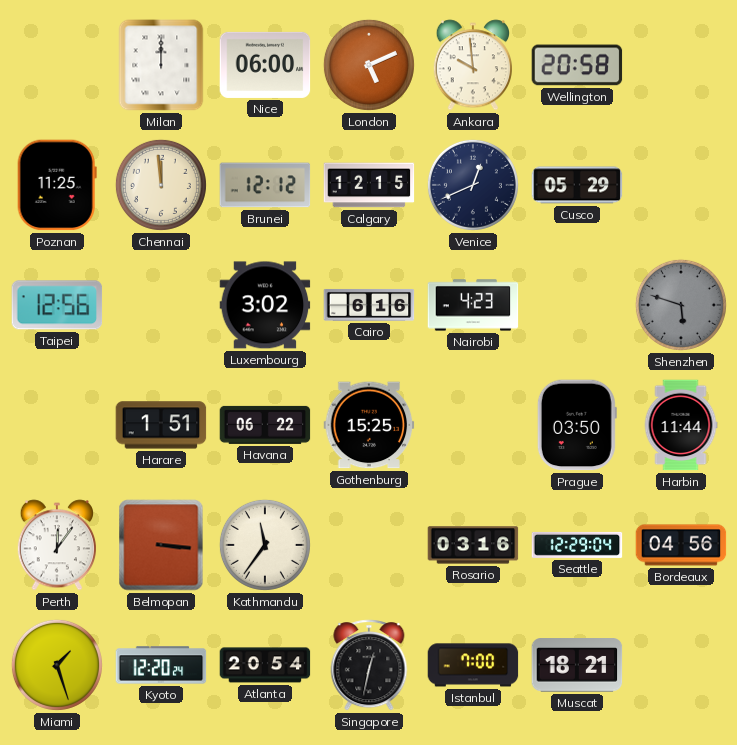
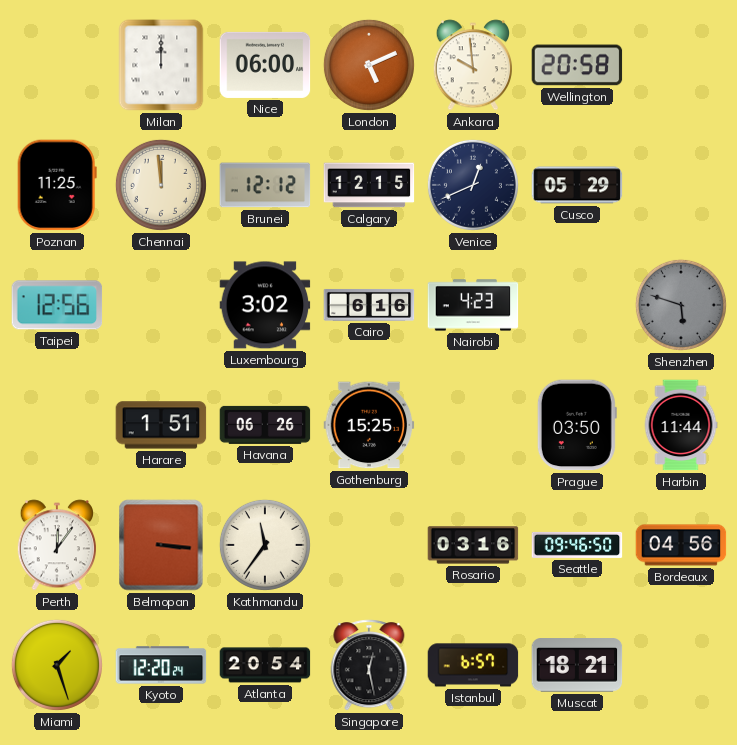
Havana: 06:22 -> 06:26 (265, 425)
Seattle: 12:29 -> 09:46 (577, 545)
Singapore: 12:32 -> 12:28 (369, 665)
Istanbul: 7:00 -> 6:57 (473, 665)
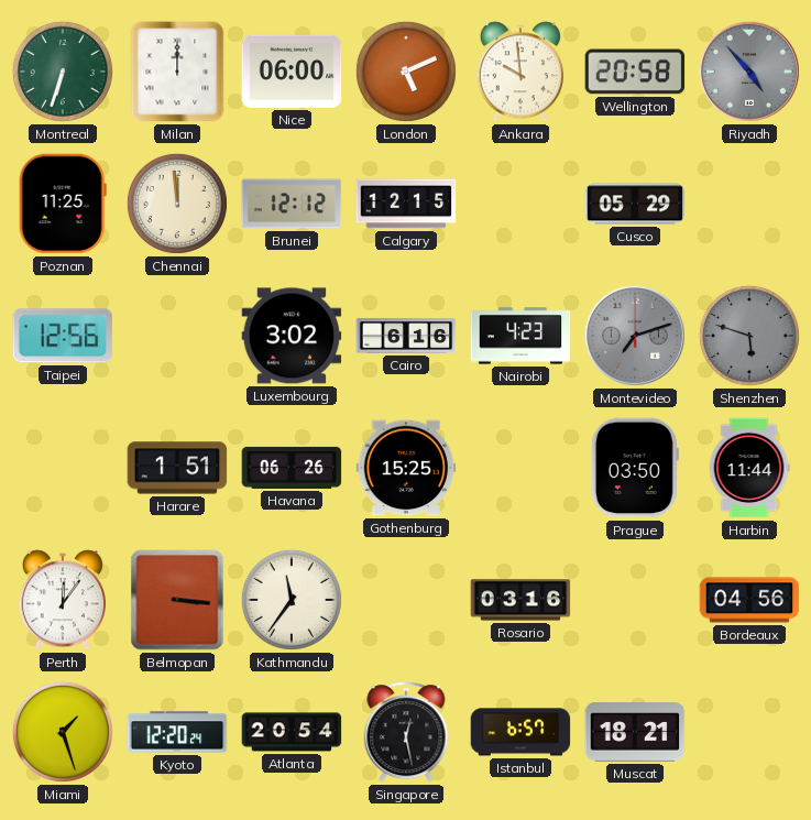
Montreal: none -> 6:33 (63, 72)
Riyadh: none -> 4:53 (749, 72)
Venice: 12:41 -> none (473, 185)
Montevideo: none -> 7:12 (635, 336)
Seattle: 09:46 -> none (577, 545)
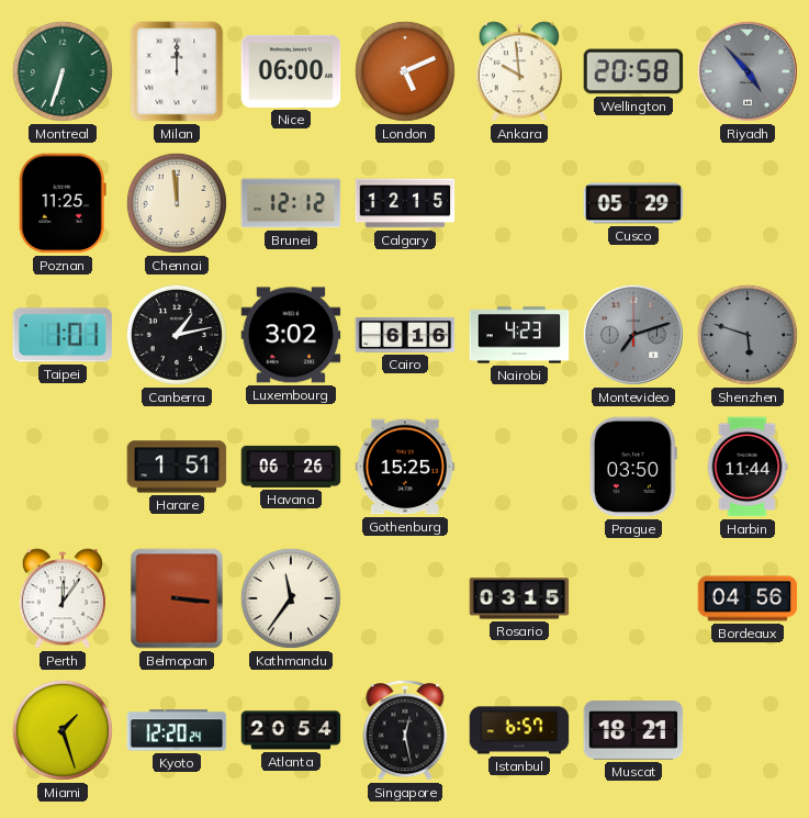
Taipei: 12:56 -> 1:01 (63, 335)
Canberra: none -> 1:13 (177, 335)
Rosario: 03:16 -> 03:15 (519, 598)
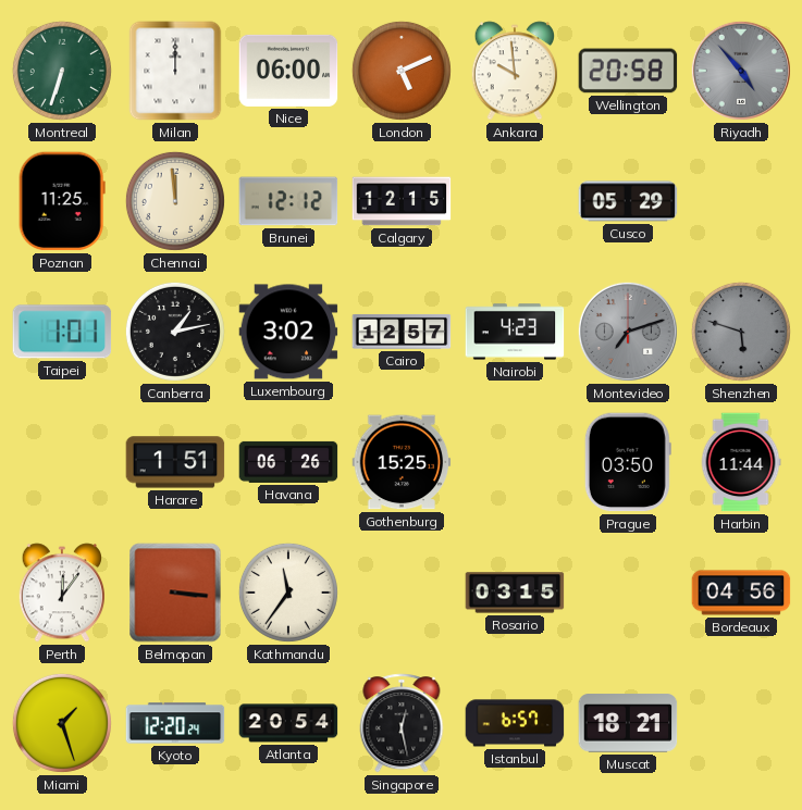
Cairo: 6:16 -> 12:57 (402, 332)
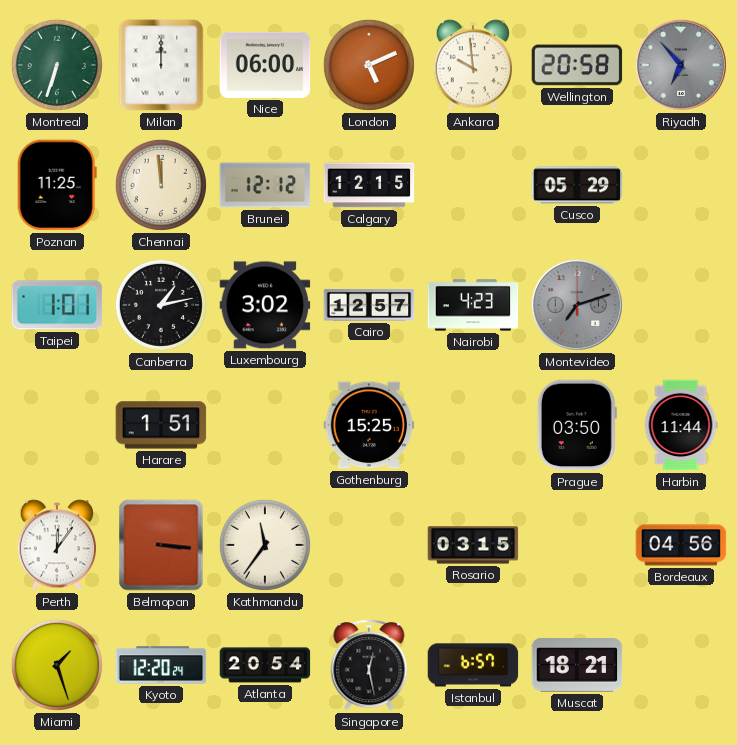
Riyadh: 4:53 -> 6:53 (681, 65)
Shenzhen: 5:48 -> none (741, 332)
Havana: 06:26 -> none (288, 462)
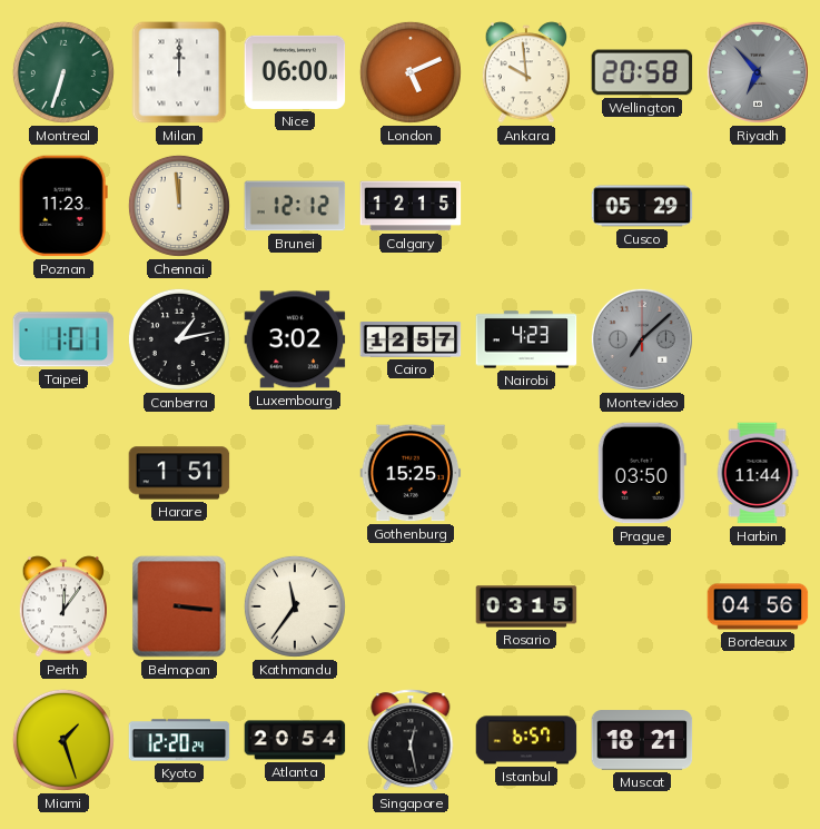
Poznan: 11:25 -> 11:23 (63, 206)
Montevideo: 7:12 -> 7:08 (642, 339)
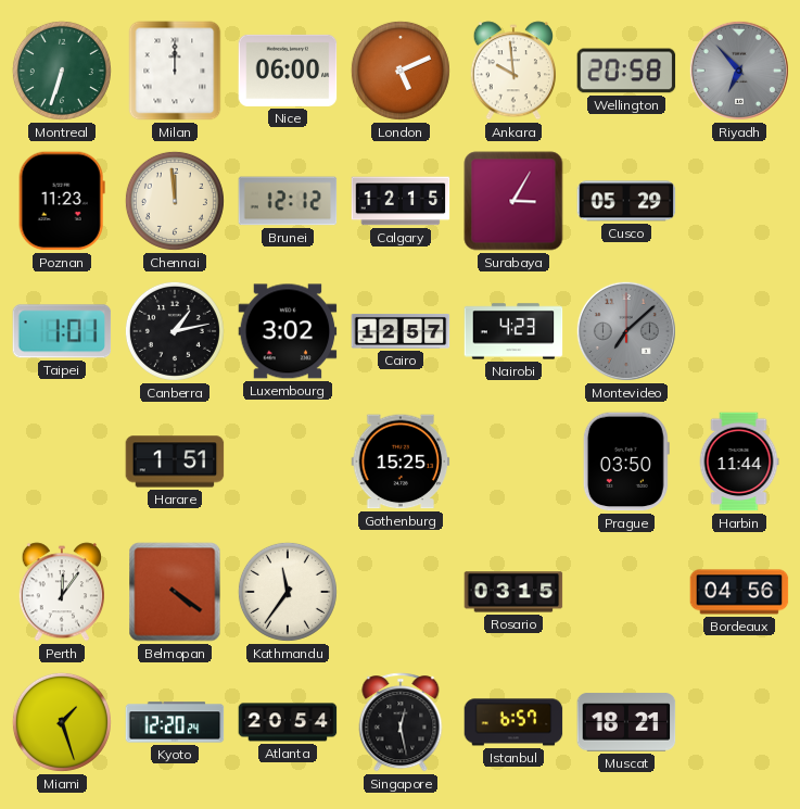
Surabaya: none -> 3:05 (513, 201)
Belmopan: 3:16 -> 4:21 (175, 592)
